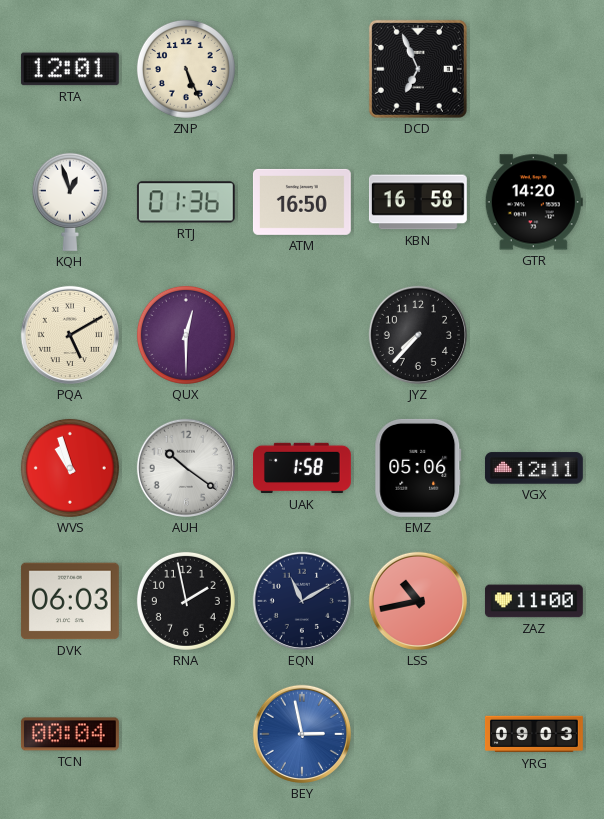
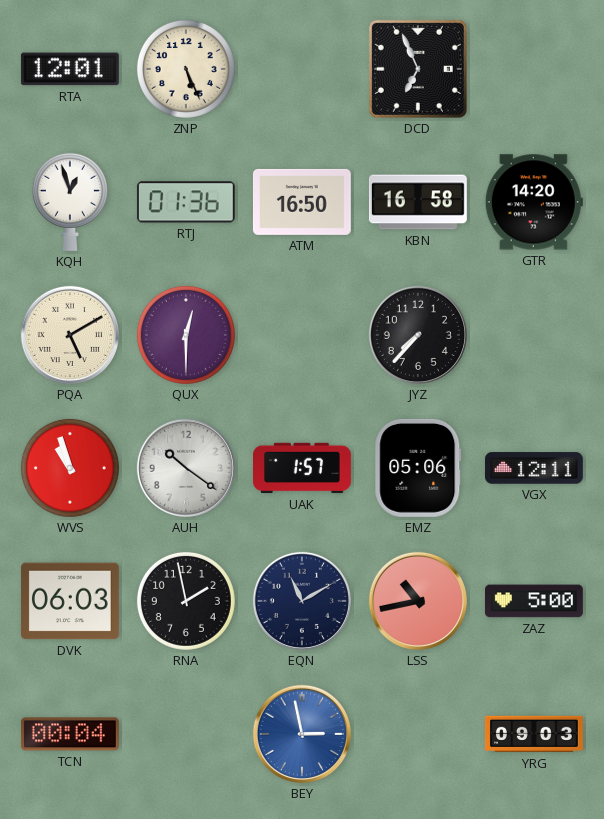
UAK: 1:58 -> 1:57 (303, 468)
ZAZ: 11:00 -> 5:00 (534, 601)
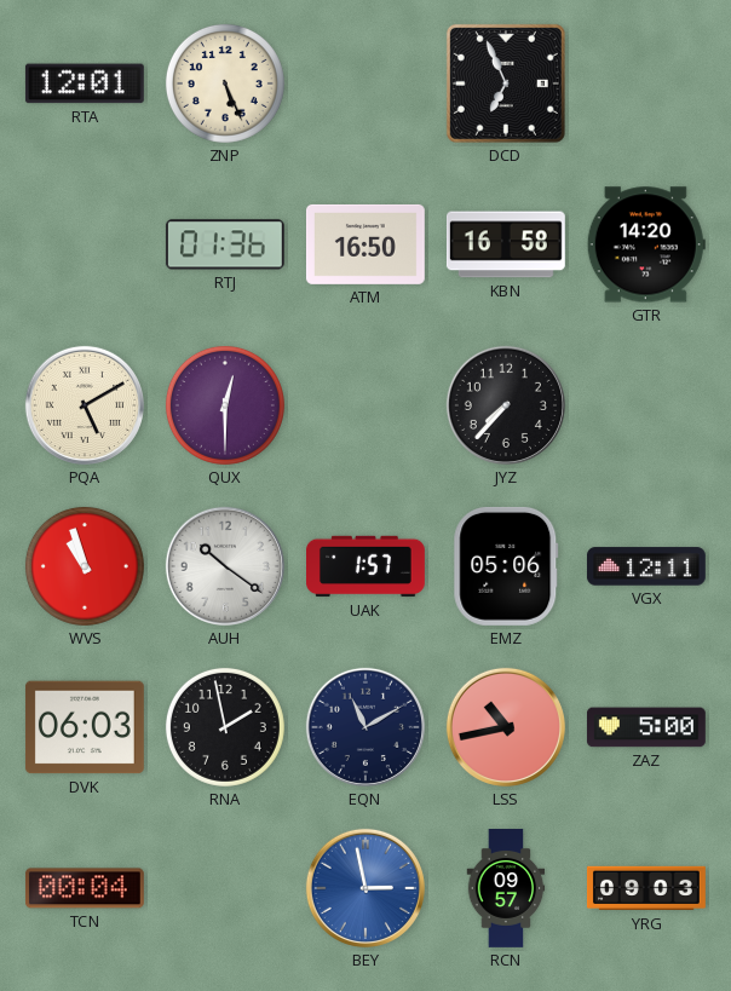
KQH: 12:57 -> none (70, 202)
RCN: none -> 09:57 (506, 889)
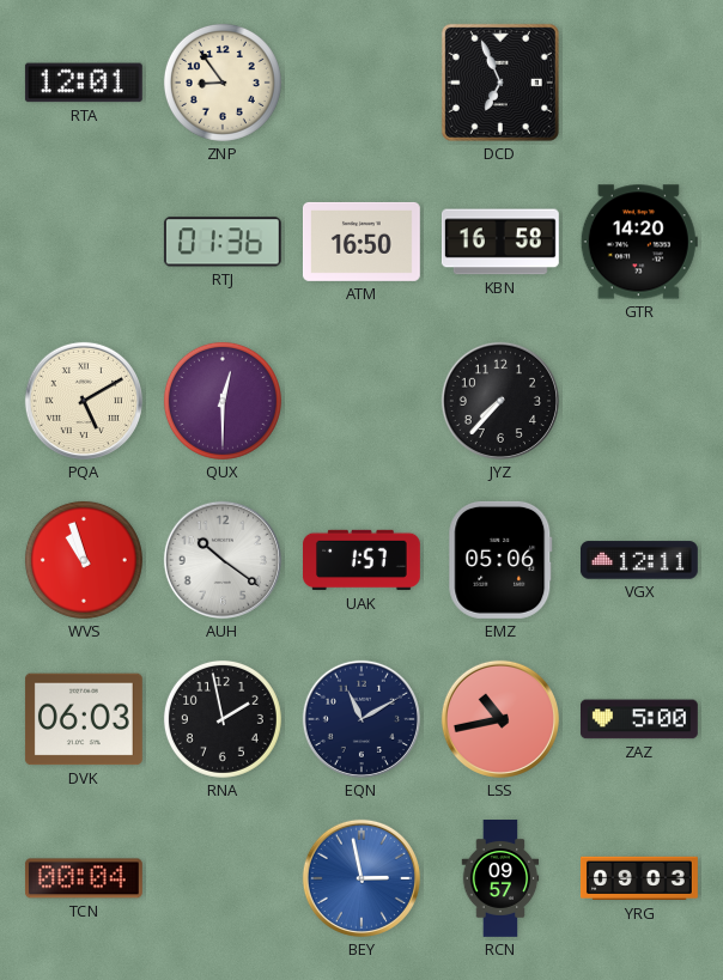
ZNP: 5:26 -> 8:54 (223, 83)
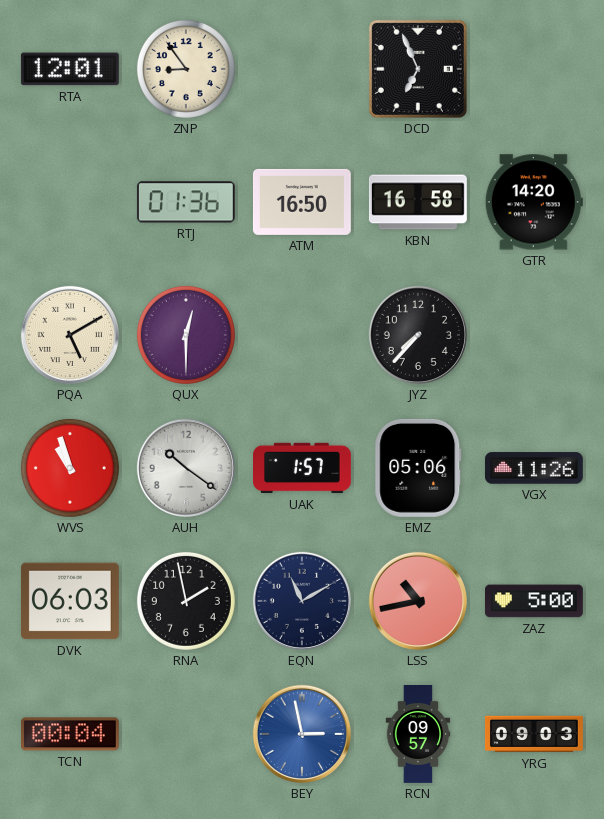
VGX: 12:11 -> 11:26 (534, 468)
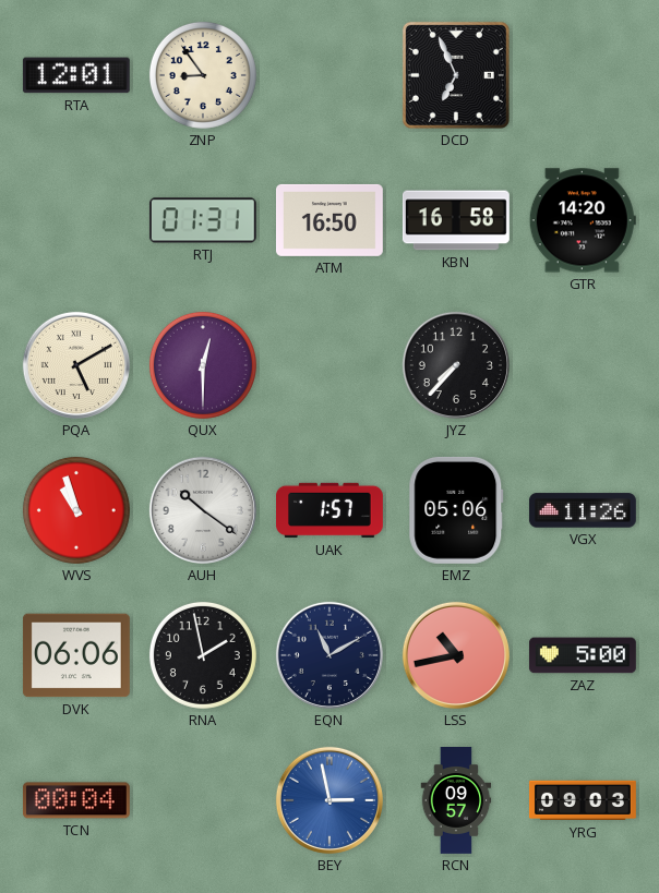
RTJ: 01:36 -> 01:31 (203, 220)
DVK: 06:03 -> 06:06 (76, 655)
